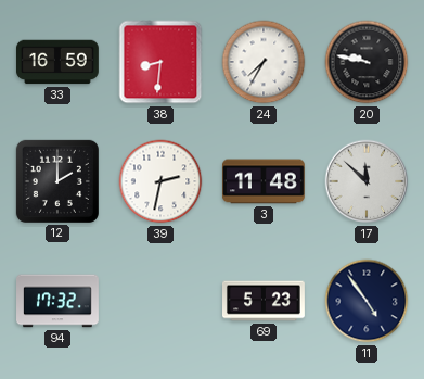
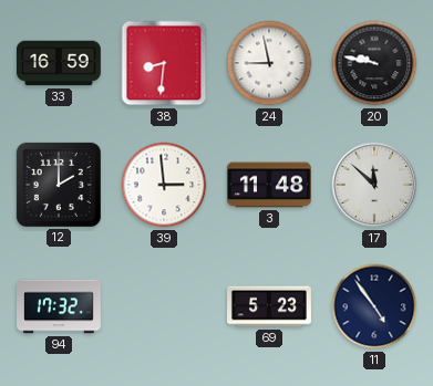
24: 7:35 -> 8:58 (269, 63)
39: 2:32 -> 2:59 (164, 185)
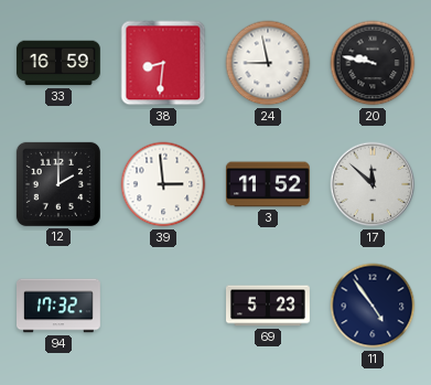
3: 11:48 -> 11:52 (268, 184)
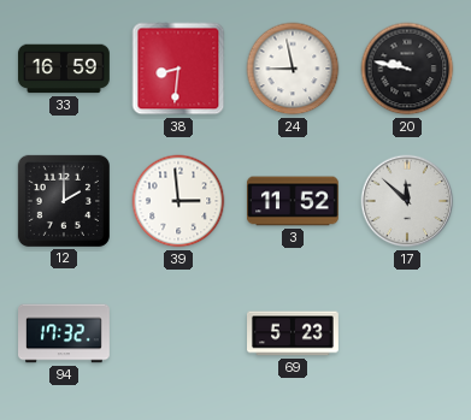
11: 4:54 -> none (373, 306)
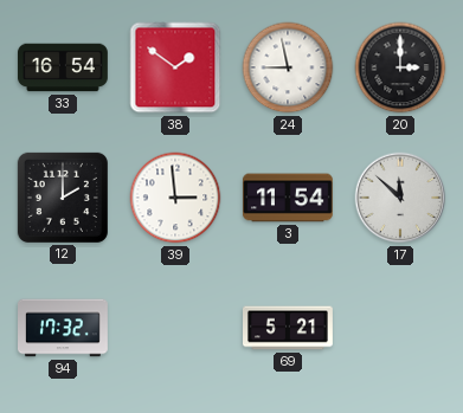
33: 16:59 -> 16:54 (63, 67)
38: 8:31 -> 1:51 (175, 67)
20: 9:47 -> 3:00 (400, 67)
3: 11:52 -> 11:54 (288, 198)
69: 5:23 -> 5:21 (289, 328)
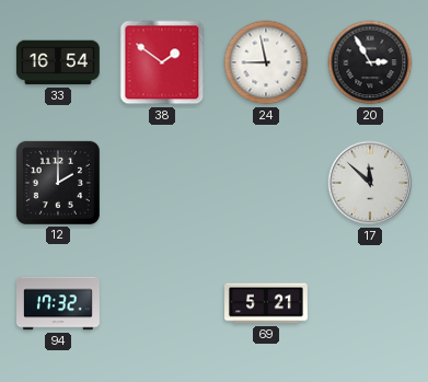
20: 3:00 -> 2:55 (370, 62)
39: 2:59 -> none (175, 198)
3: 11:54 -> none (288, 198)
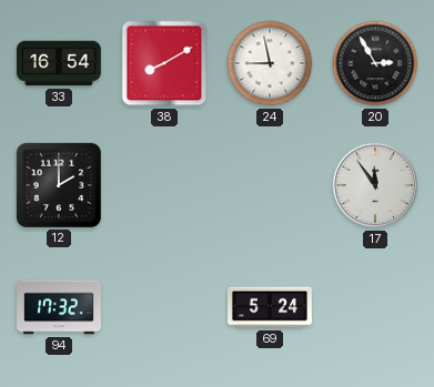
38: 1:51 -> 8:10 (164, 63)
17: 11:52 -> 11:54 (375, 185)
69: 5:21 -> 5:24 (271, 307)
